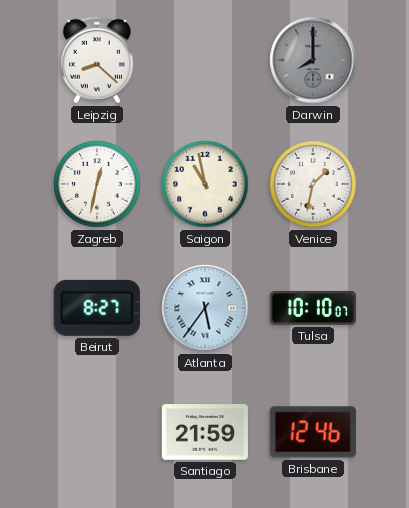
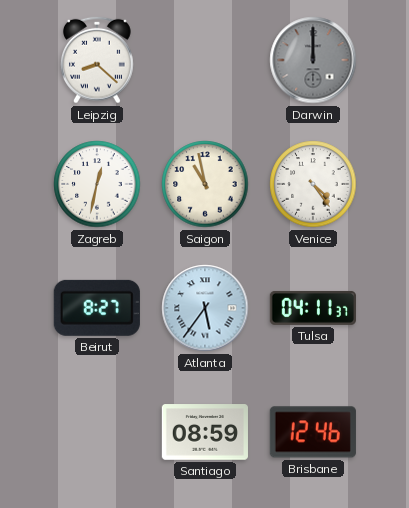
Darwin: 8:00 -> 12:00 (313, 60)
Venice: 1:32 -> 4:24 (313, 184)
Tulsa: 10:10 -> 04:11 (313, 308)
Santiago: 21:59 -> 08:59 (205, 432)
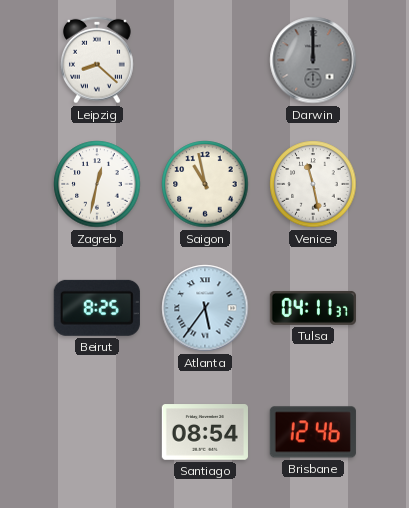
Venice: 4:24 -> 11:28 (313, 184)
Beirut: 8:27 -> 8:25 (97, 308)
Santiago: 08:59 -> 08:54 (205, 432)
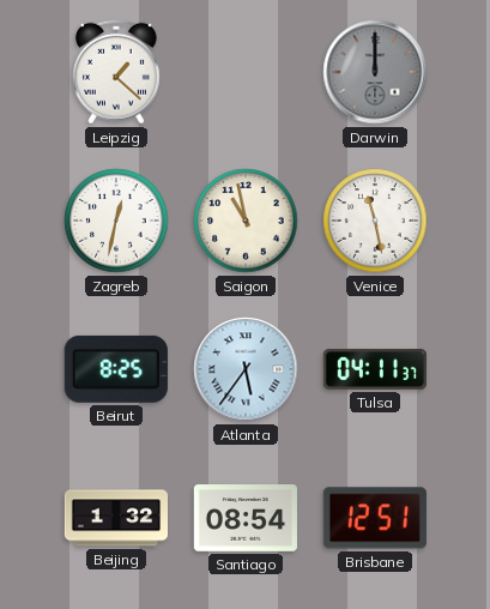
Leipzig: 8:22 -> 1:22 (116, 72)
Beijing: none -> 1:32 (115, 518)
Brisbane: 12:46 -> 12:51 (375, 518)
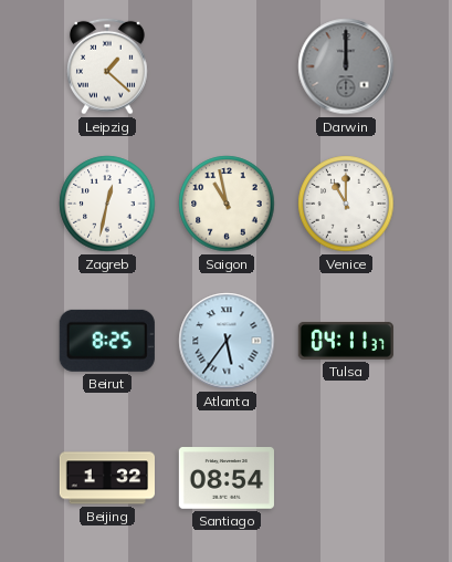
Venice: 11:28 -> 11:00 (346, 204)
Brisbane: 12:51 -> none (375, 518)
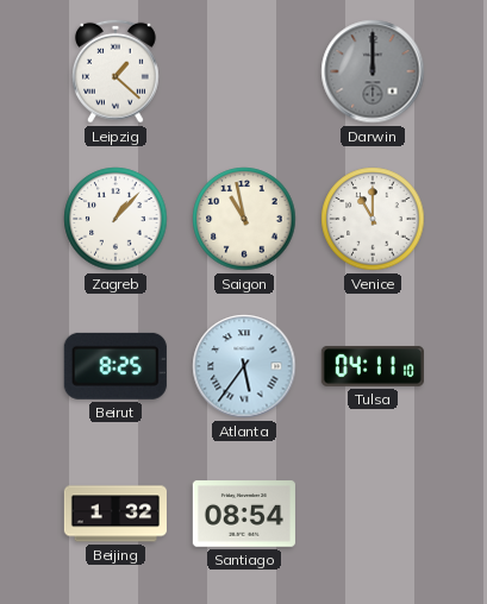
Zagreb: 12:32 -> 1:07 (115, 219)
Tulsa: 04:11:37 -> 04:11:10 (373, 366)
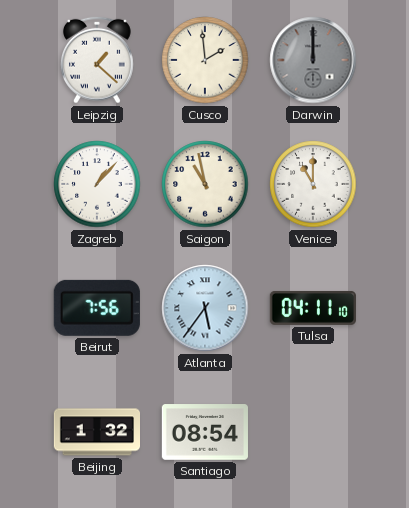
Cusco: none -> 1:59 (205, 60)
Beirut: 8:25 -> 7:56 (97, 308)
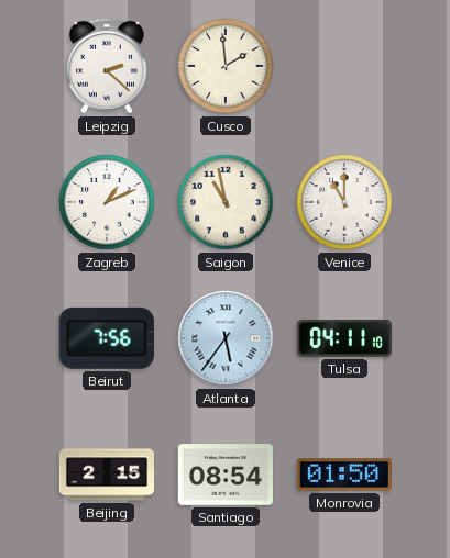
Leipzig: 1:22 -> 2:22 (107, 66)
Darwin: 12:00 -> none (313, 60)
Zagreb: 1:07 -> 1:11 (107, 202)
Beijing: 1:32 -> 2:15 (106, 475)
Monrovia: none -> 01:50 (344, 475)
